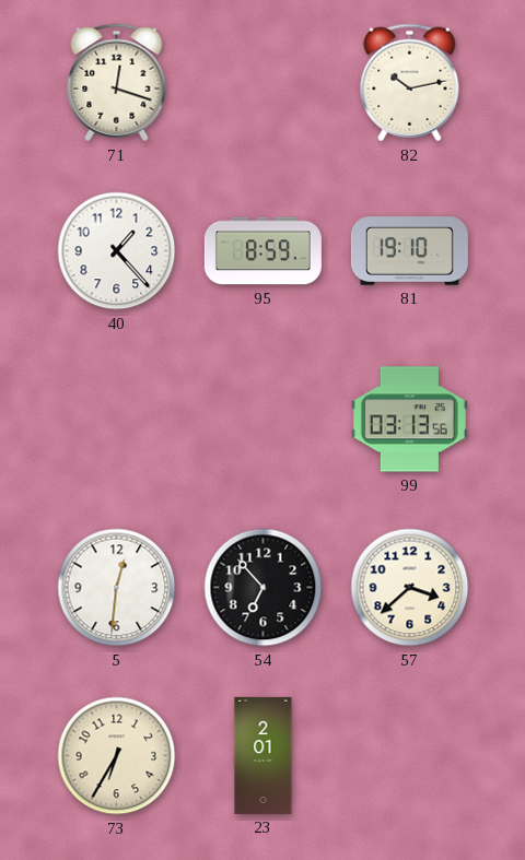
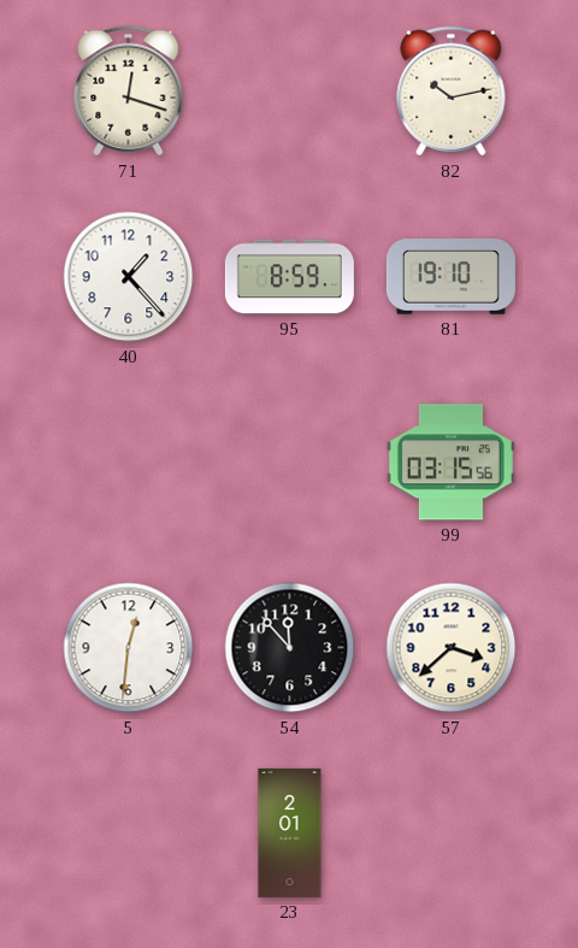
99: 03:13 -> 03:15 (450, 463)
54: 6:53 -> 11:53 (290, 648)
73: 6:35 -> none (117, 756)
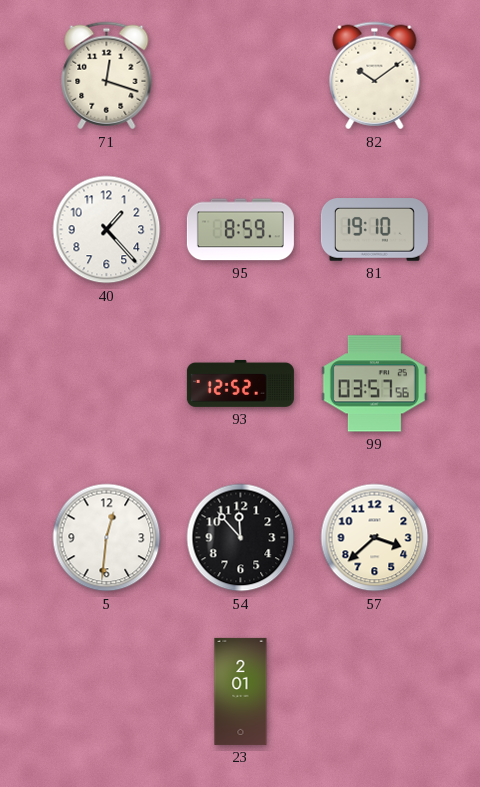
82: 10:13 -> 10:09 (375, 76)
93: none -> 12:52 (240, 383)
99: 03:15 -> 03:57 (374, 384)
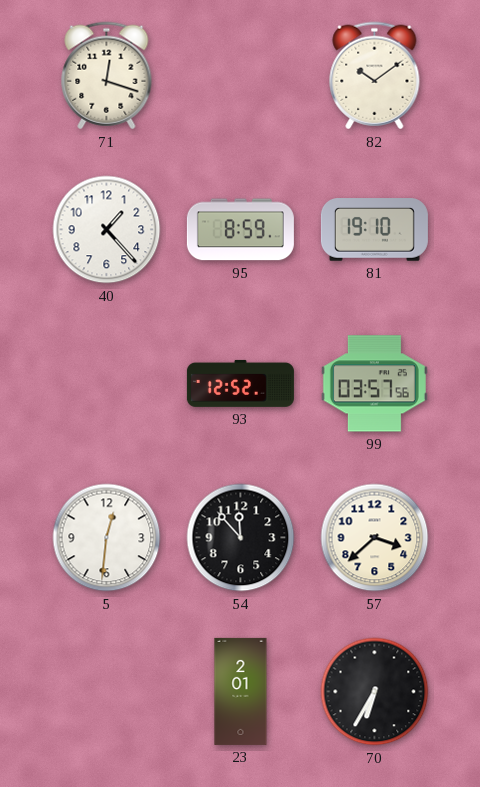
70: none -> 6:35 (375, 692)
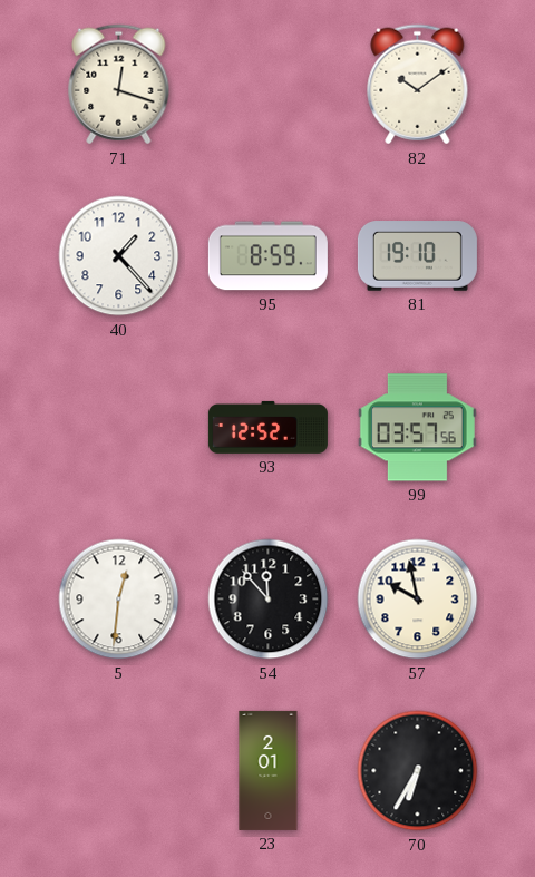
57: 3:38 -> 9:58 (418, 600)
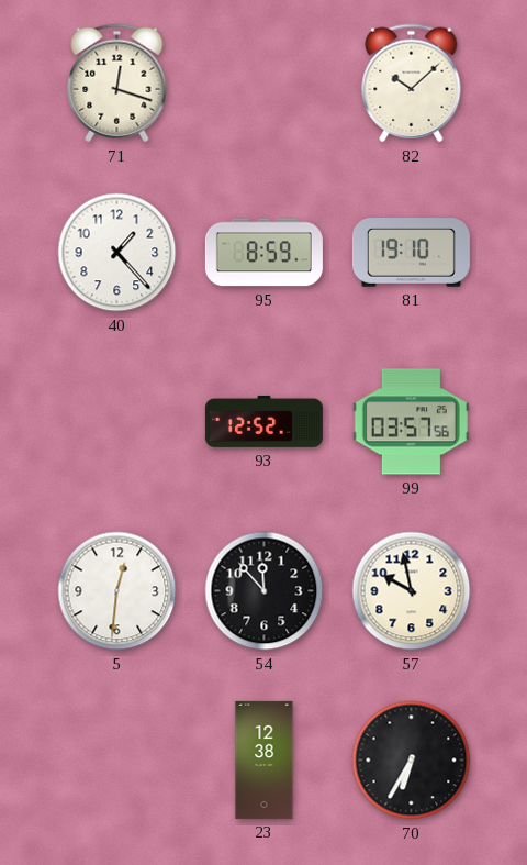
82: 10:09 -> 10:08 (412, 84)
23: 2:01 -> 12:38 (265, 759)
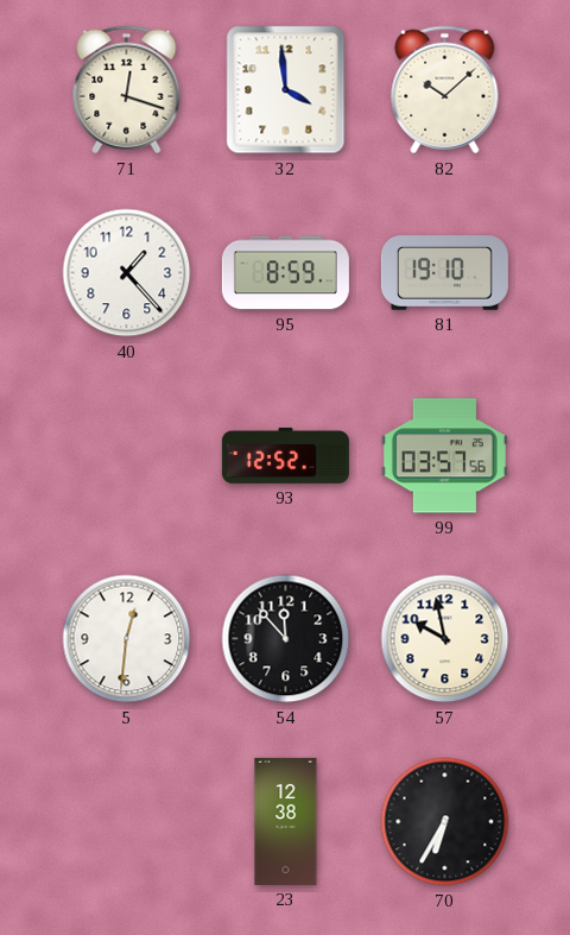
32: none -> 3:59 (286, 90)
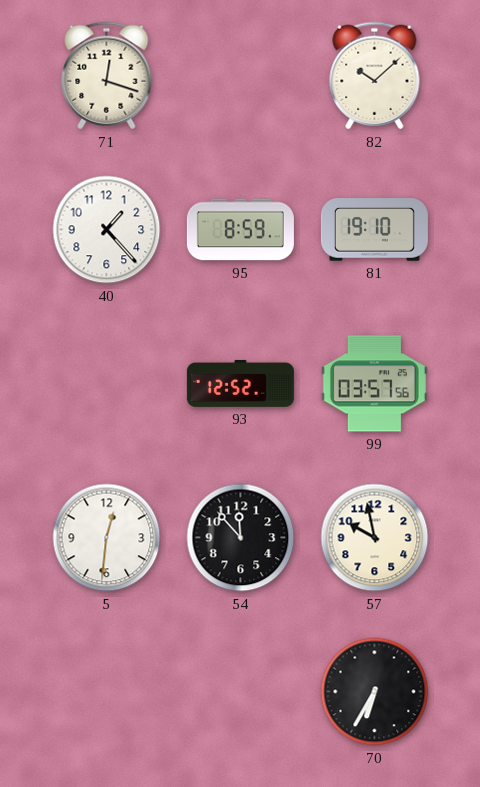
32: 3:59 -> none (286, 90)
23: 12:38 -> none (286, 821)
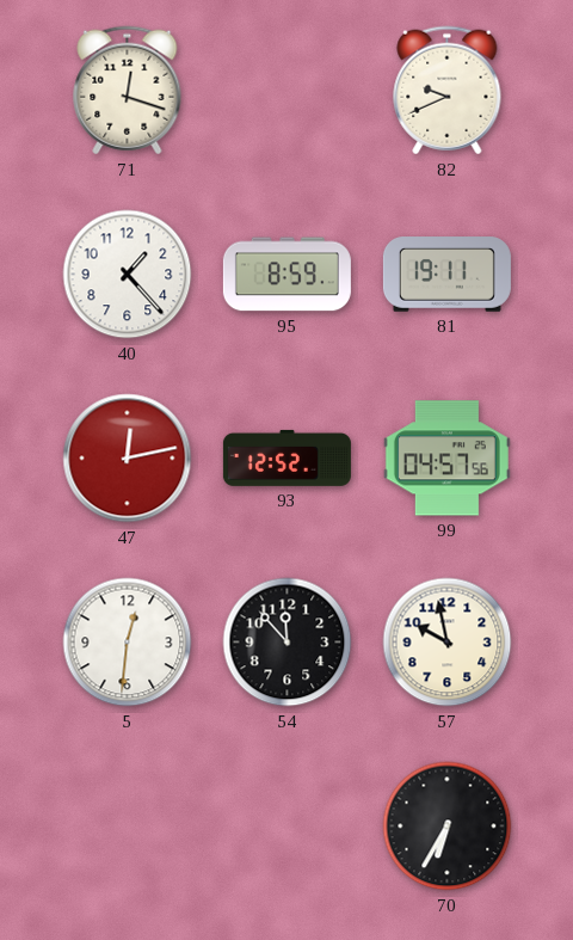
82: 10:08 -> 9:41 (448, 91)
81: 19:10 -> 19:11 (446, 275)
47: none -> 12:13 (128, 459)
99: 03:57 -> 04:57 (446, 459)
